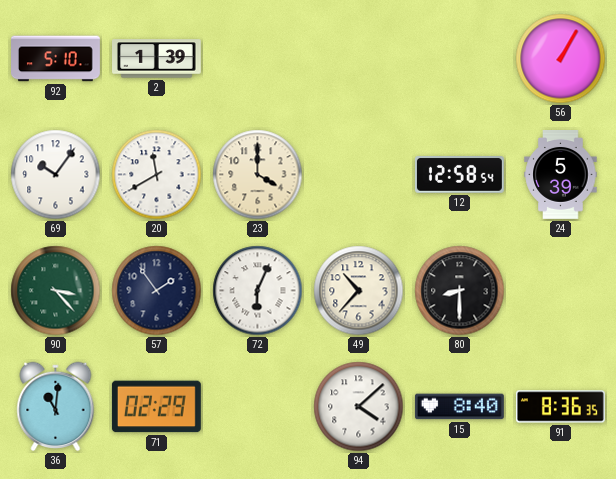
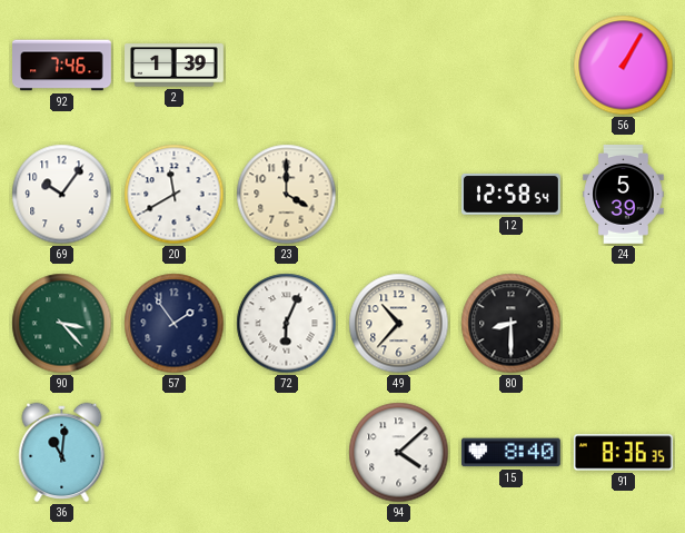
92: 5:10 -> 7:46 (62, 66)
71: 02:29 -> none (156, 407)
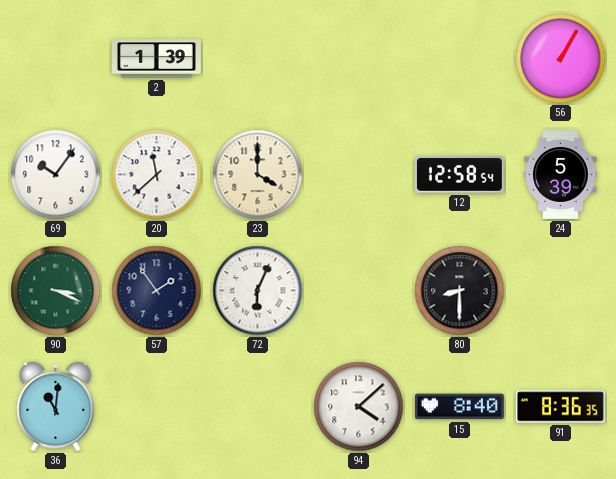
92: 7:46 -> none (62, 66)
20: 11:40 -> 11:38 (157, 175)
90: 3:23 -> 3:19 (56, 291)
49: 10:37 -> none (399, 324)
